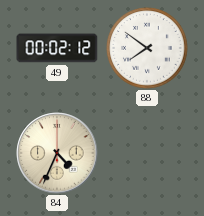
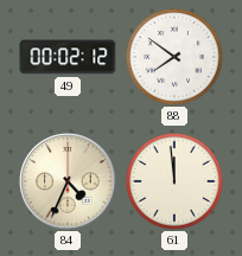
61: none -> 11:59 (174, 181)
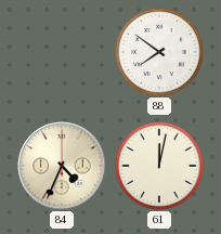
49: 00:02 -> none (68, 57)
61: 11:59 -> 12:02 (159, 166)
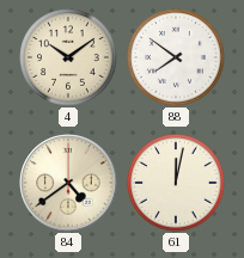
4: none -> 10:09 (68, 57)
84: 4:34 -> 4:39 (68, 183)
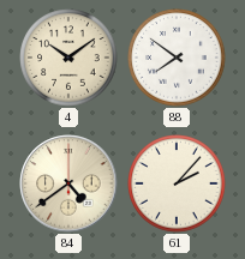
61: 12:02 -> 2:07 (177, 183)
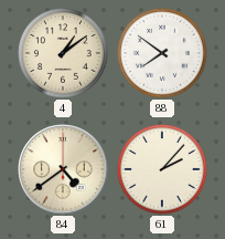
4: 10:09 -> 1:09 (63, 53)
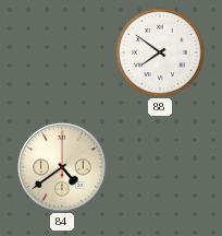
4: 1:09 -> none (63, 53)
61: 2:07 -> none (162, 169)
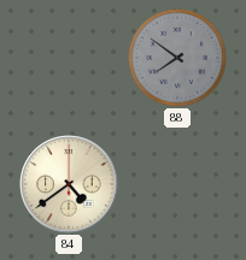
88 dial: white -> grey (177, 58)
